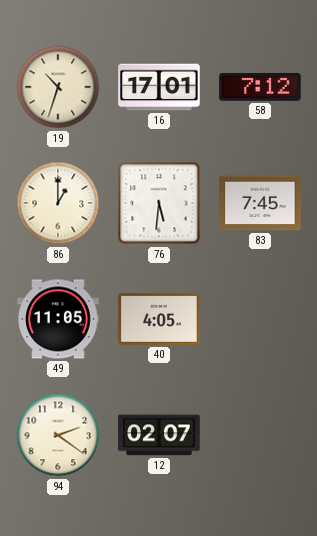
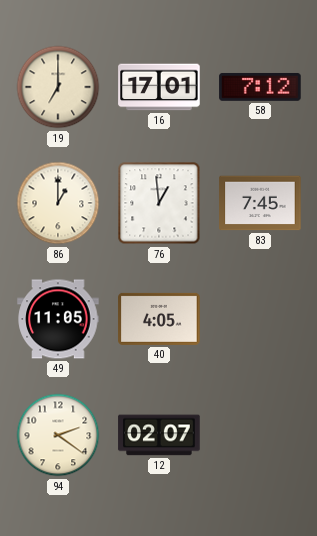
19: 10:33 -> 7:00 (58, 87)
76: 5:31 -> 12:59 (159, 203)
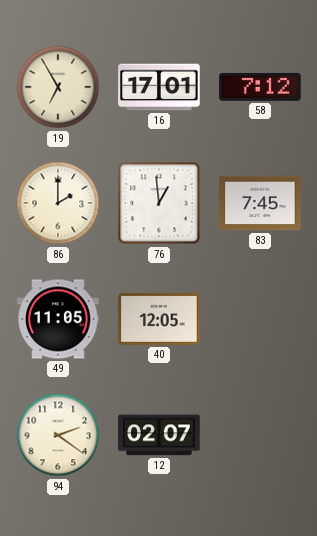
19: 7:00 -> 6:55 (58, 87)
86: 1:00 -> 2:00 (58, 203)
40: 4:05 -> 12:05 (159, 319)
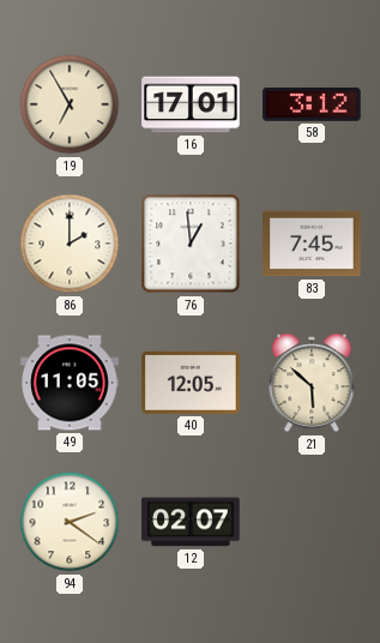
58: 7:12 -> 3:12 (312, 104)
21: none -> 5:52 (312, 383)
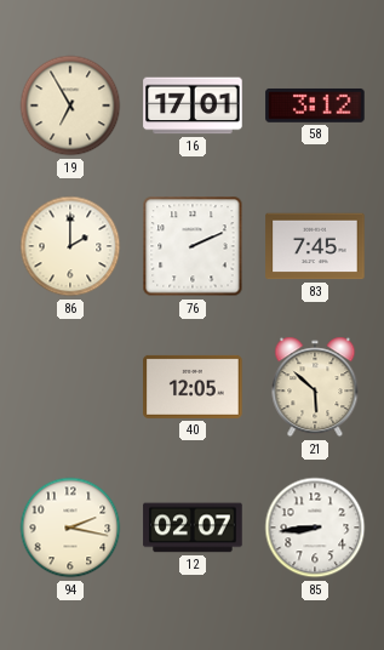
76: 12:59 -> 2:11 (193, 246)
49: 11:05 -> none (70, 383)
94: 2:21 -> 2:17 (70, 528)
85: none -> 8:44 (315, 528)
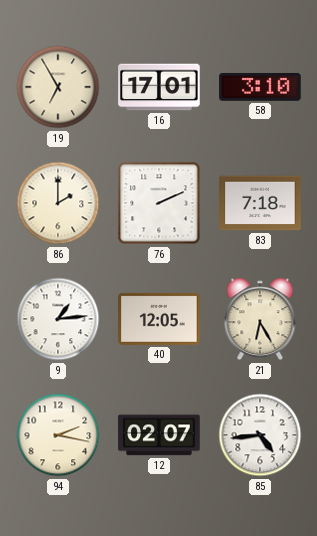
58: 3:12 -> 3:10 (260, 87)
83: 7:45 -> 7:18 (260, 203)
9: none -> 1:14 (58, 319)
21: 5:52 -> 6:25 (260, 319)
85: 8:44 -> 4:44 (260, 435)
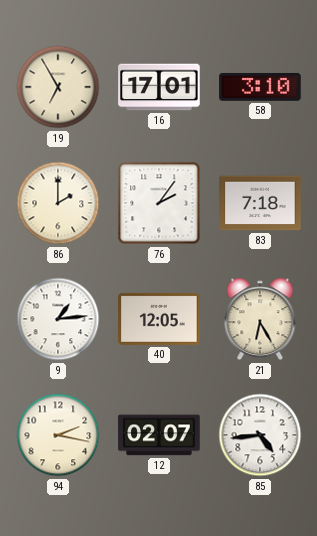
76: 2:11 -> 2:06 (159, 203)
